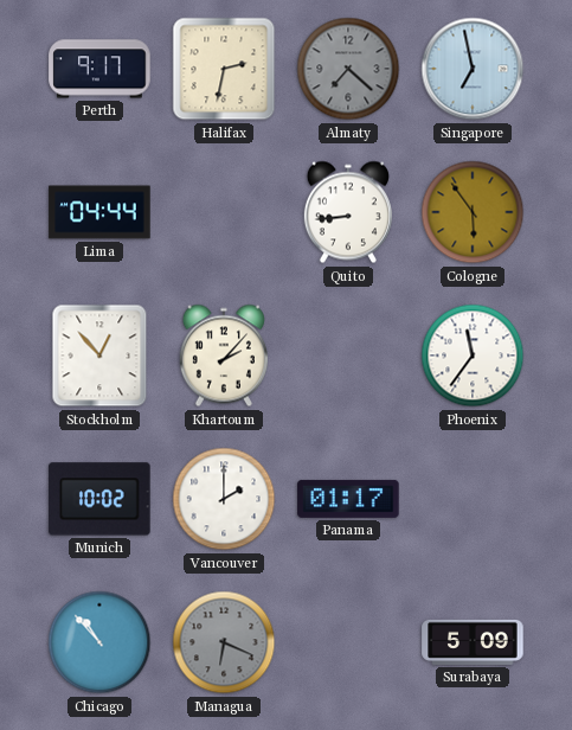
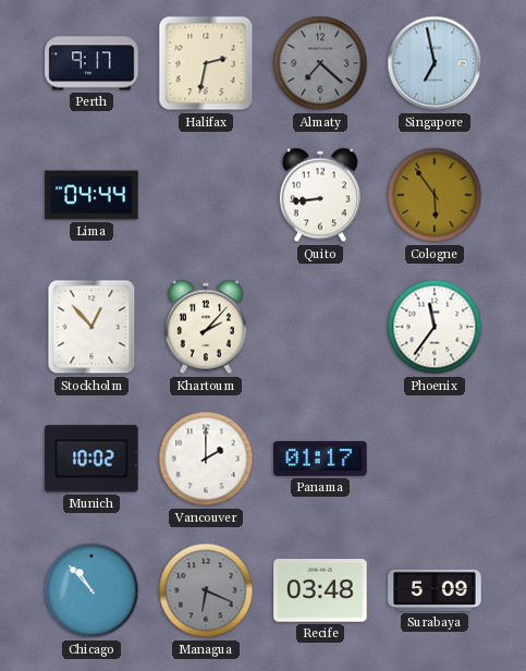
Recife: none -> 03:48 (320, 590)
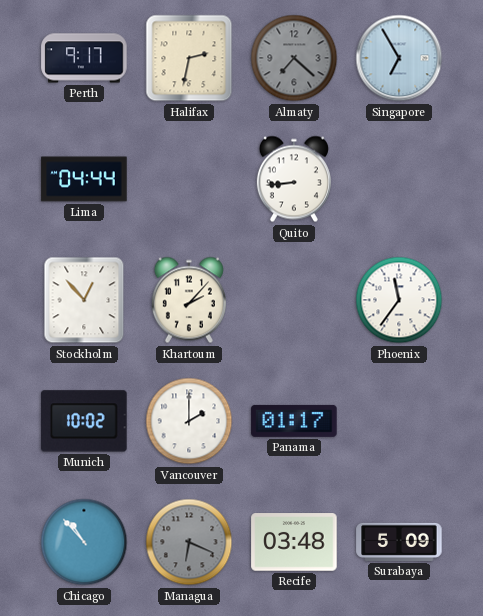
Singapore: 6:58 -> 6:55 (399, 58)
Cologne: 5:54 -> none (435, 195)
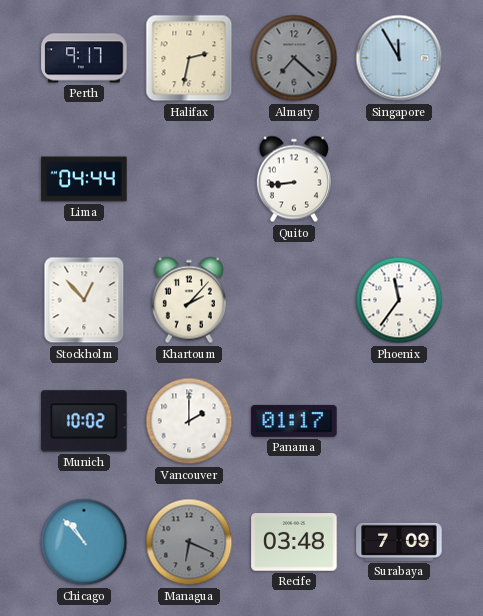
Singapore: 6:55 -> 11:55 (399, 58)
Surabaya: 5:09 -> 7:09 (399, 542)
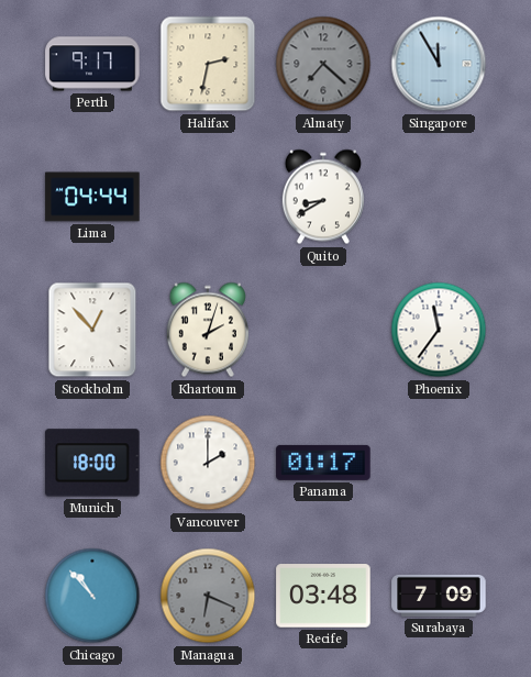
Quito: 8:44 -> 8:40 (323, 197)
Khartoum: 2:07 -> 2:03 (208, 330)
Munich: 10:02 -> 18:00 (92, 463)
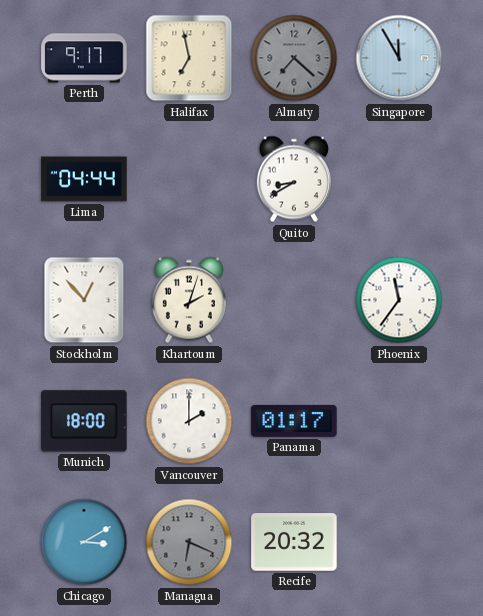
Halifax: 2:32 -> 6:58 (189, 58)
Chicago: 10:53 -> 3:10 (84, 542)
Recife: 03:48 -> 20:32 (294, 542)
Surabaya: 7:09 -> none (439, 596)
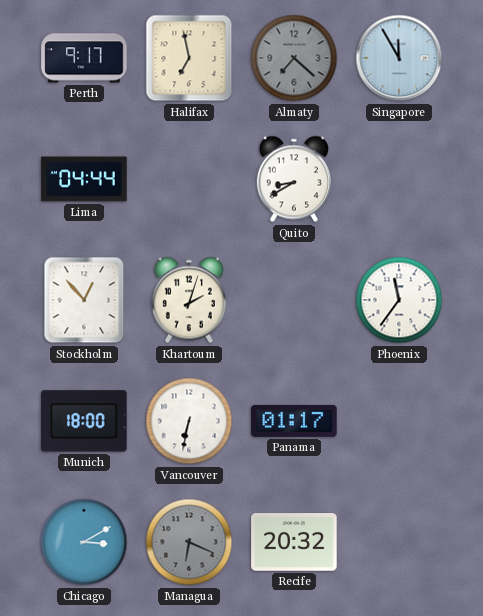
Vancouver: 2:00 -> 6:32 (189, 421)
